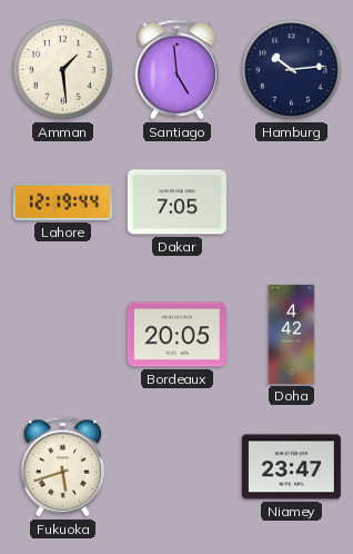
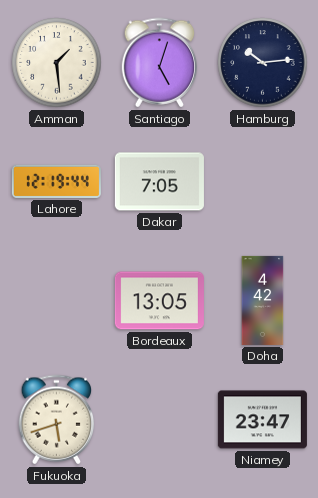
Santiago: 4:59 -> 5:03 (160, 63)
Bordeaux: 20:05 -> 13:05 (159, 301)
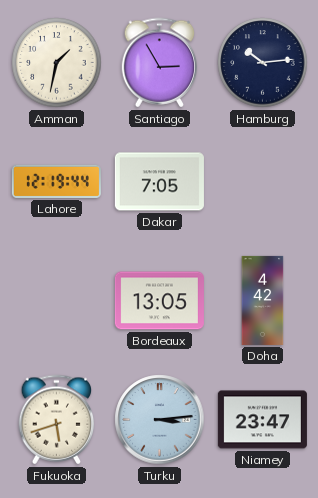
Amman: 1:29 -> 1:32 (57, 63)
Santiago: 5:03 -> 2:55 (160, 63)
Turku: none -> 3:14 (160, 420)
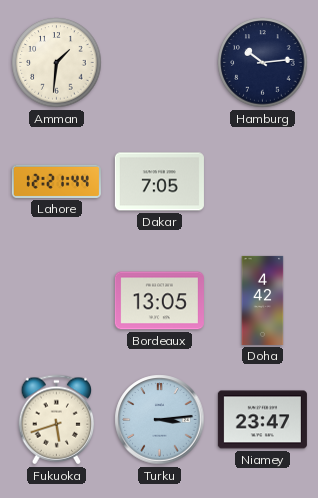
Amman: 1:32 -> 1:31 (57, 63)
Santiago: 2:55 -> none (160, 63)
Lahore: 12:19 -> 12:21 (56, 181)
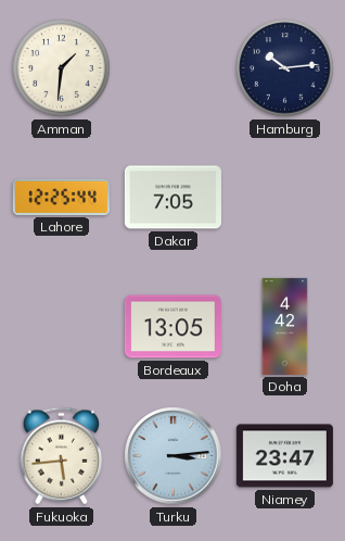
Lahore: 12:21 -> 12:25 (61, 197)
Fukuoka: 5:42 -> 5:44 (62, 456)
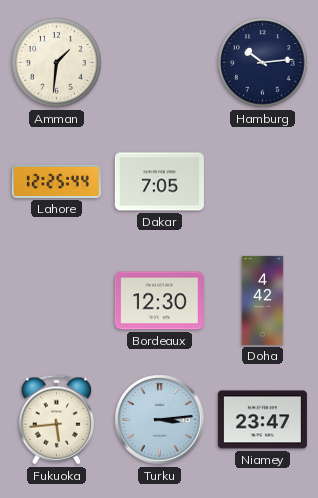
Bordeaux: 13:05 -> 12:30 (159, 301)
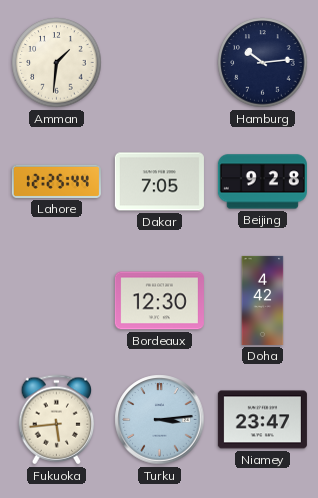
Beijing: none -> 9:28 (262, 182)
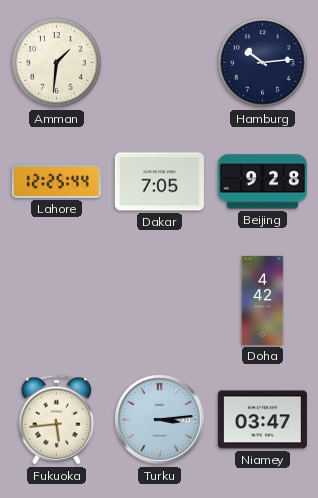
Bordeaux: 12:30 -> none (159, 301)
Niamey: 23:47 -> 03:47 (262, 420)
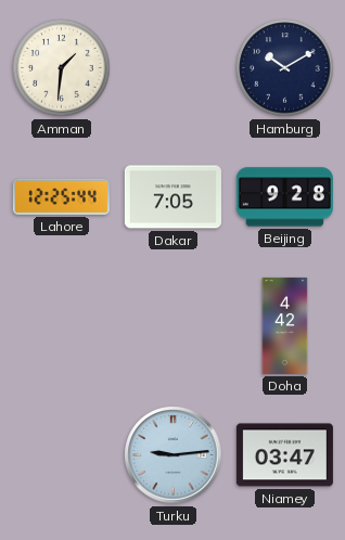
Hamburg: 10:14 -> 10:10 (285, 68)
Fukuoka: 5:44 -> none (57, 420)
Turku: 3:14 -> 9:14 (174, 455)
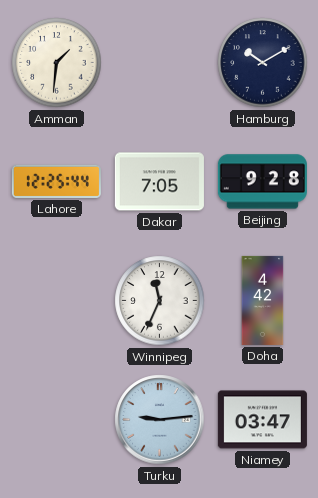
Winnipeg: none -> 11:34 (160, 301)
